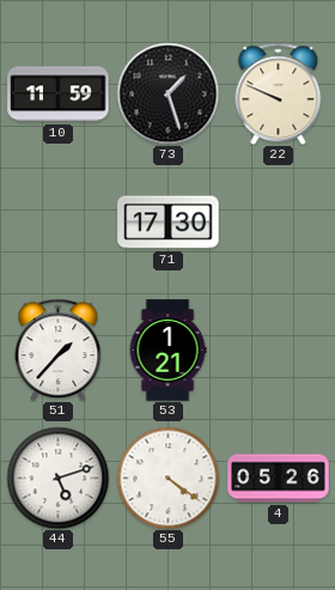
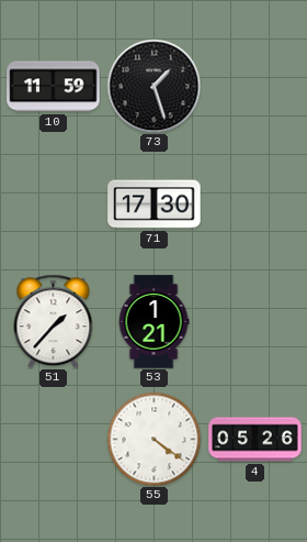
22: 9:49 -> none (279, 93)
44: 5:12 -> none (57, 478)
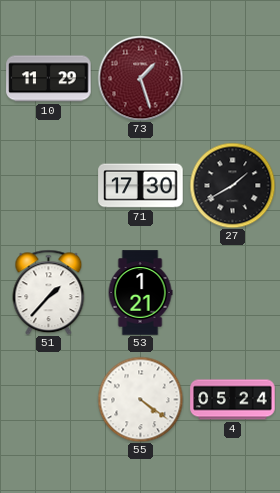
10: 11:59 -> 11:29 (49, 79)
73 dial: black -> burgundy (140, 78)
27: none -> 1:40 (232, 185)
4: 05:26 -> 05:24 (233, 400)
